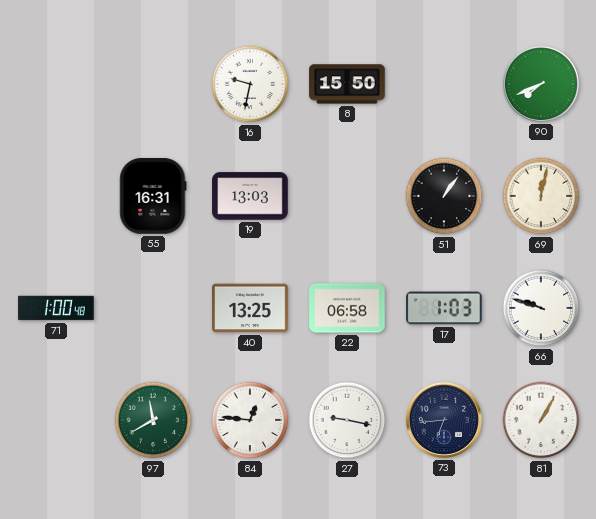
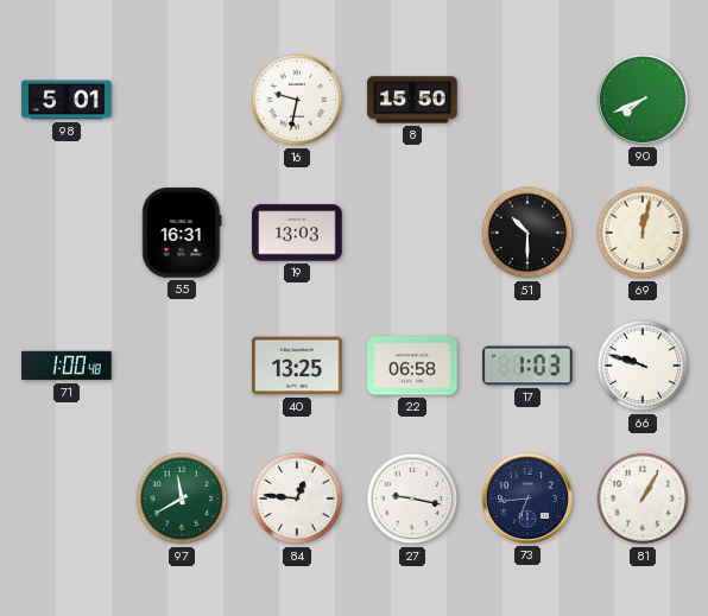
98: none -> 5:01 (67, 100)
51: 1:06 -> 10:30 (527, 233)
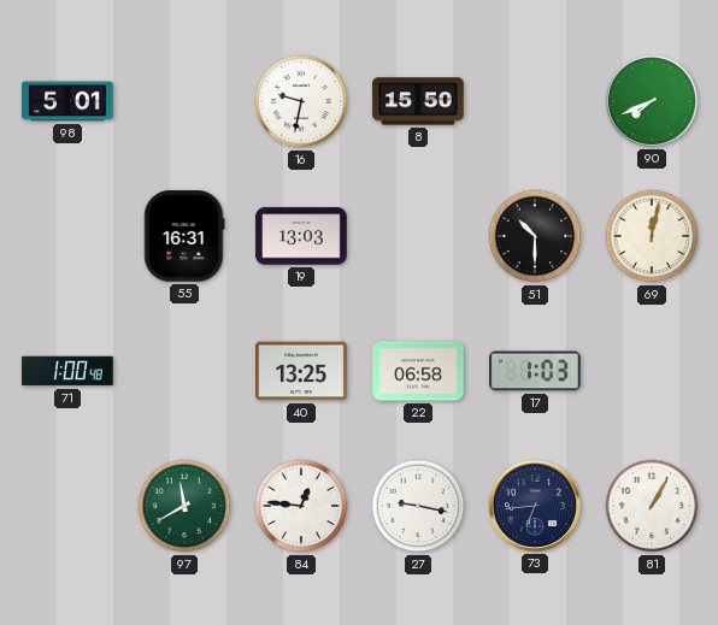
66: 9:48 -> none (643, 366)
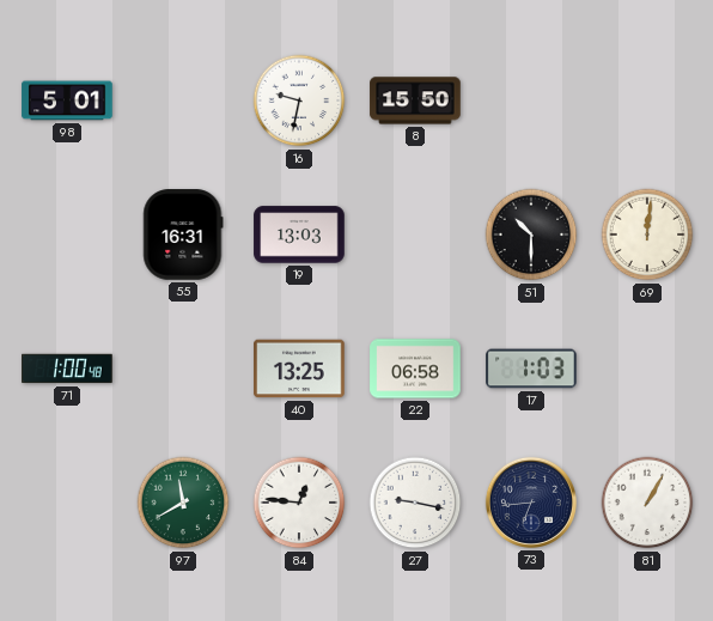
90: 7:41 -> none (652, 101)
69: 12:02 -> 12:01 (647, 235)
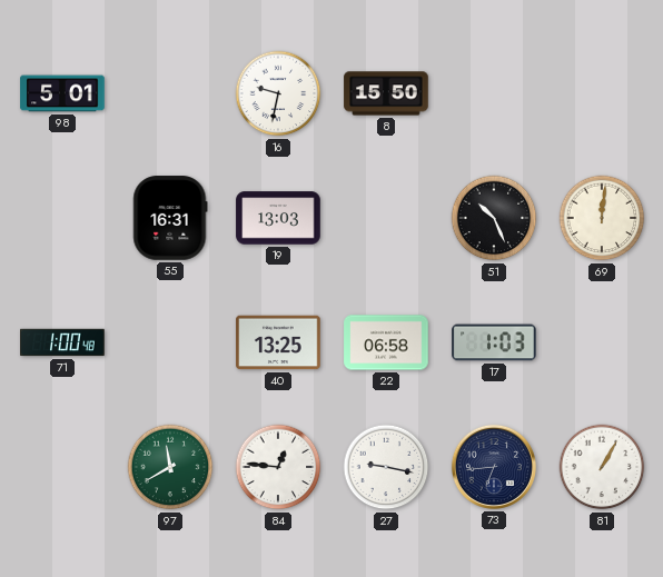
51: 10:30 -> 10:26 (494, 218)
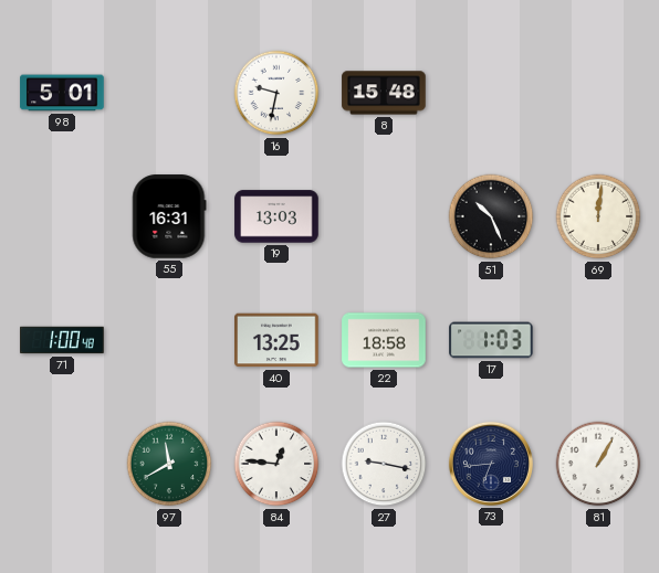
8: 15:50 -> 15:48 (384, 93)
22: 06:58 -> 18:58 (384, 340)
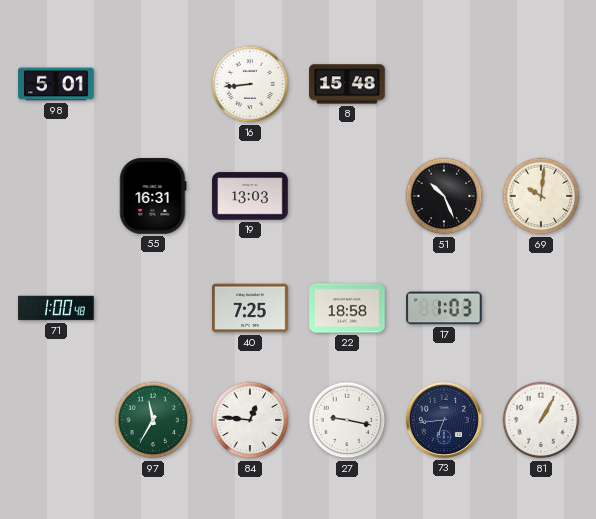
16: 9:32 -> 8:44 (250, 84)
69: 12:01 -> 10:01 (541, 196)
40: 13:25 -> 7:25 (250, 308)
97: 11:40 -> 11:35 (153, 420)
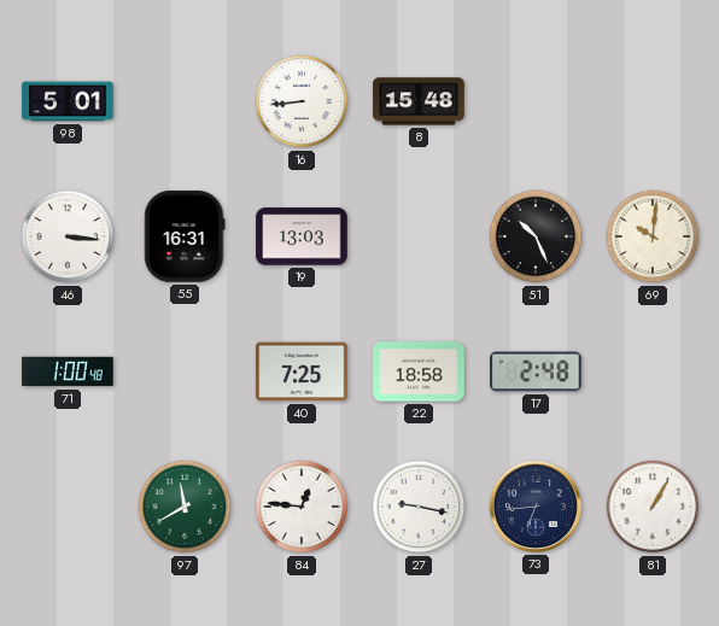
46: none -> 3:16 (68, 236)
17: 1:03 -> 2:48 (536, 371)
97: 11:35 -> 11:40 (185, 507)
